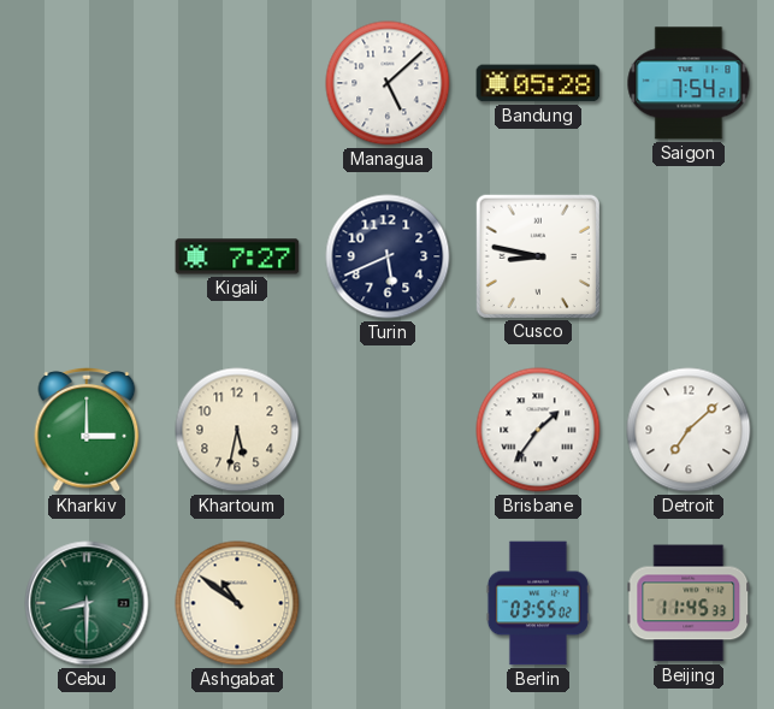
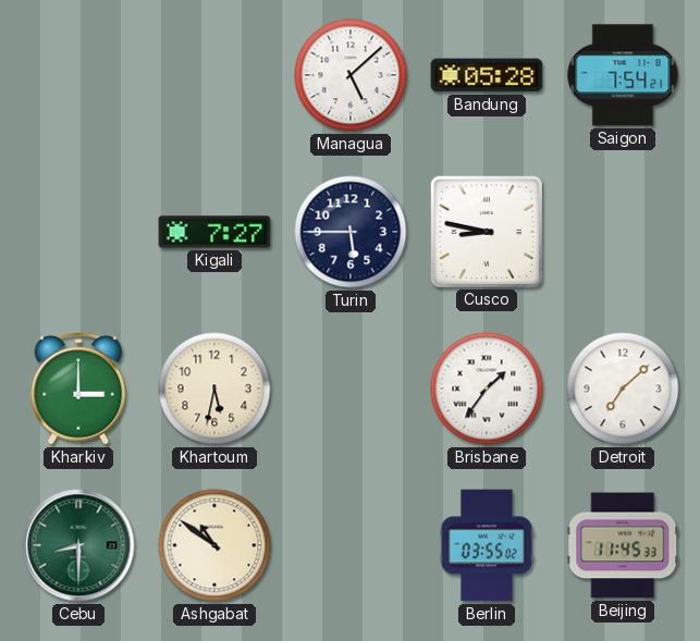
Turin: 5:41 -> 5:45 (351, 232)
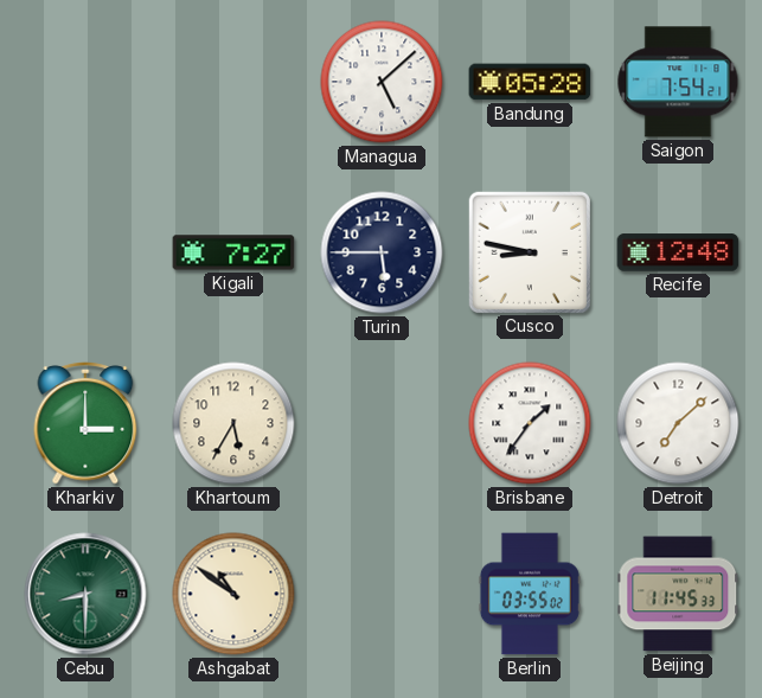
Recife: none -> 12:48 (678, 252)
Khartoum: 5:32 -> 5:35 (233, 423)
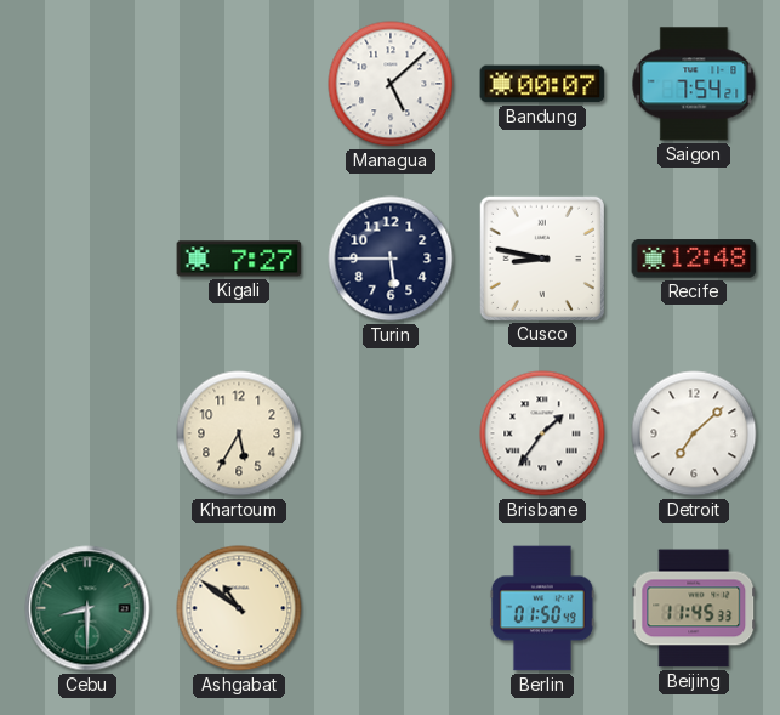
Bandung: 05:28 -> 00:07 (542, 84)
Kharkiv: 3:00 -> none (85, 424)
Berlin: 03:55 -> 01:50 (542, 608)
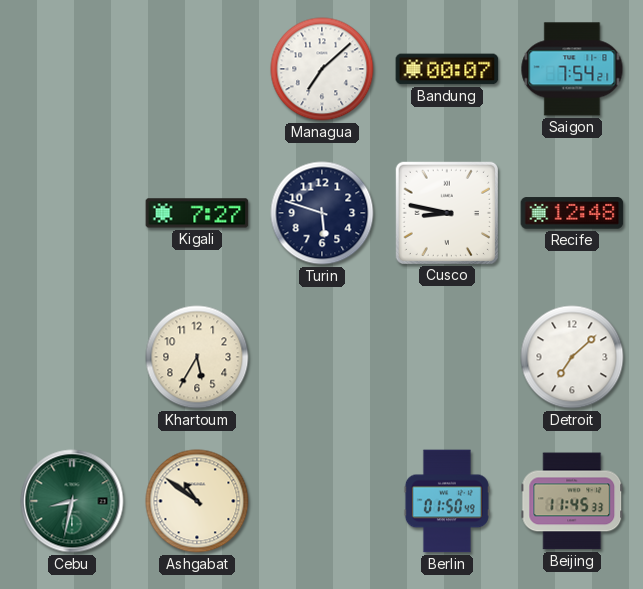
Managua: 5:08 -> 7:08 (322, 69)
Turin: 5:45 -> 5:48 (322, 213)
Brisbane: 1:36 -> none (542, 433)
Cebu: 8:30 -> 8:32 (72, 501)
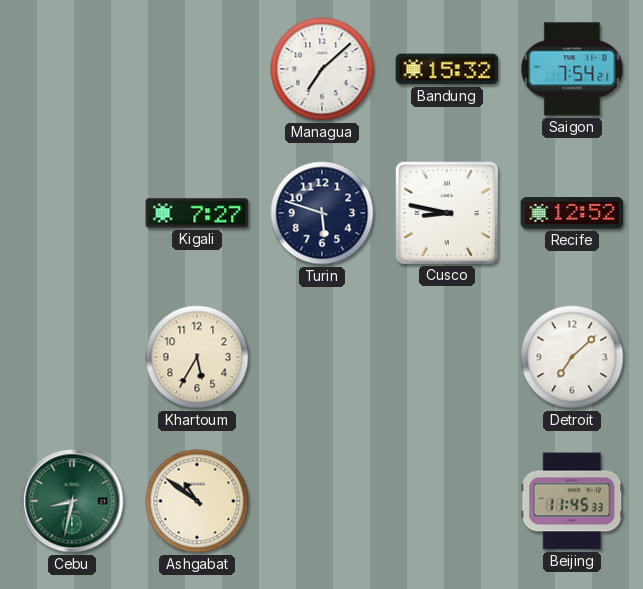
Bandung: 00:07 -> 15:32 (447, 69)
Recife: 12:48 -> 12:52 (572, 213)
Berlin: 01:50 -> none (447, 501)
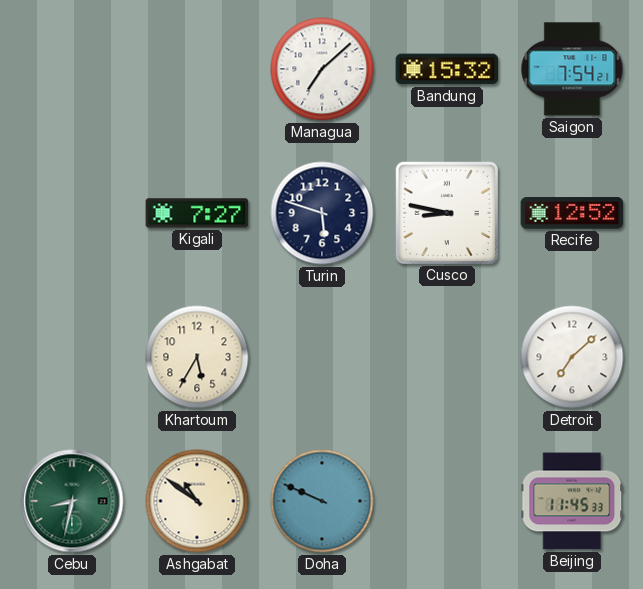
Doha: none -> 9:49 (322, 501)
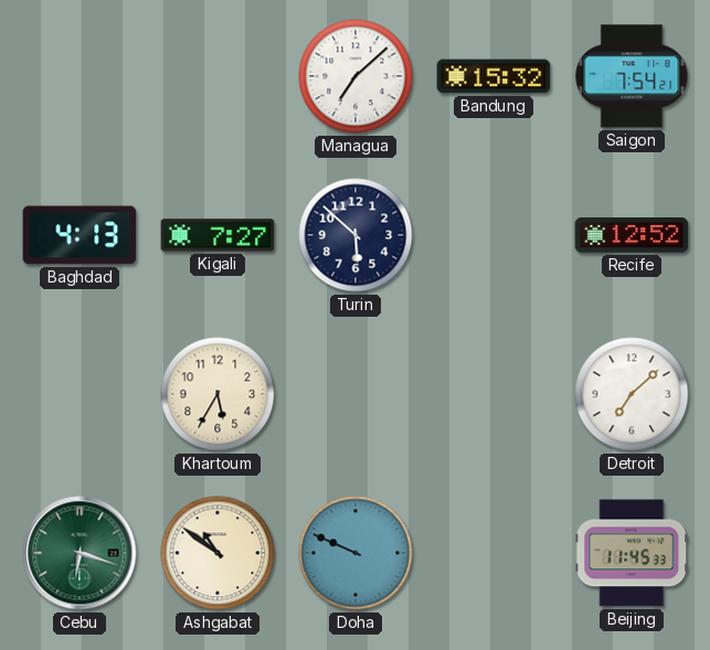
Baghdad: none -> 4:13 (80, 235)
Turin: 5:48 -> 5:52 (356, 235)
Cusco: 8:47 -> none (446, 212)
Cebu: 8:32 -> 6:18 (80, 553)
